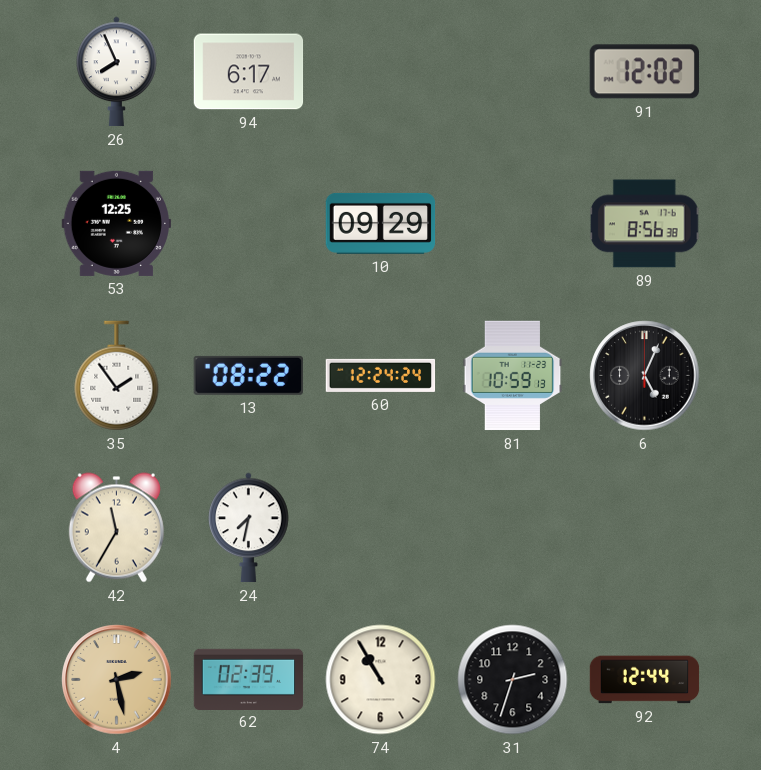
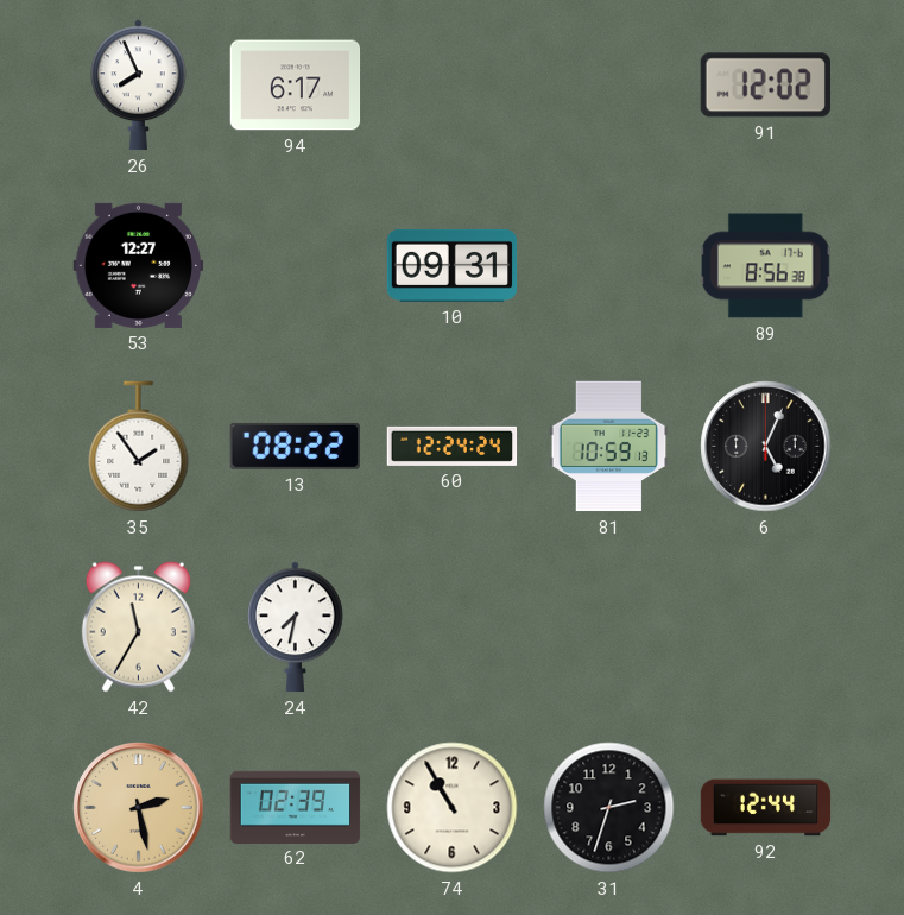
53: 12:25 -> 12:27 (138, 265)
10: 09:29 -> 09:31 (453, 265)
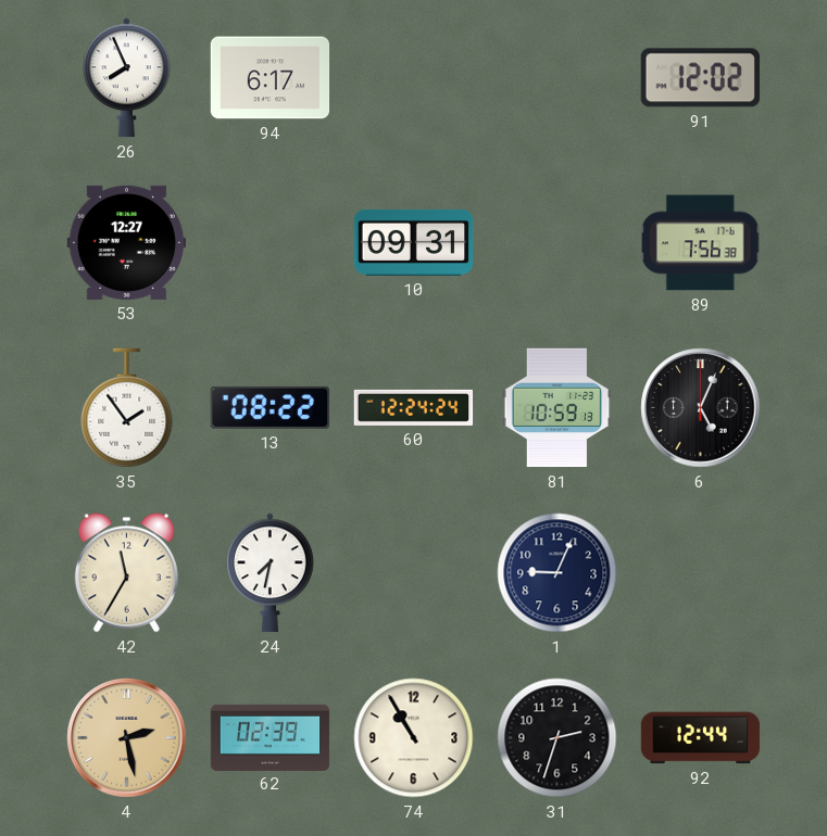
89: 8:56 -> 7:56 (700, 243)
1: none -> 9:04 (557, 573)
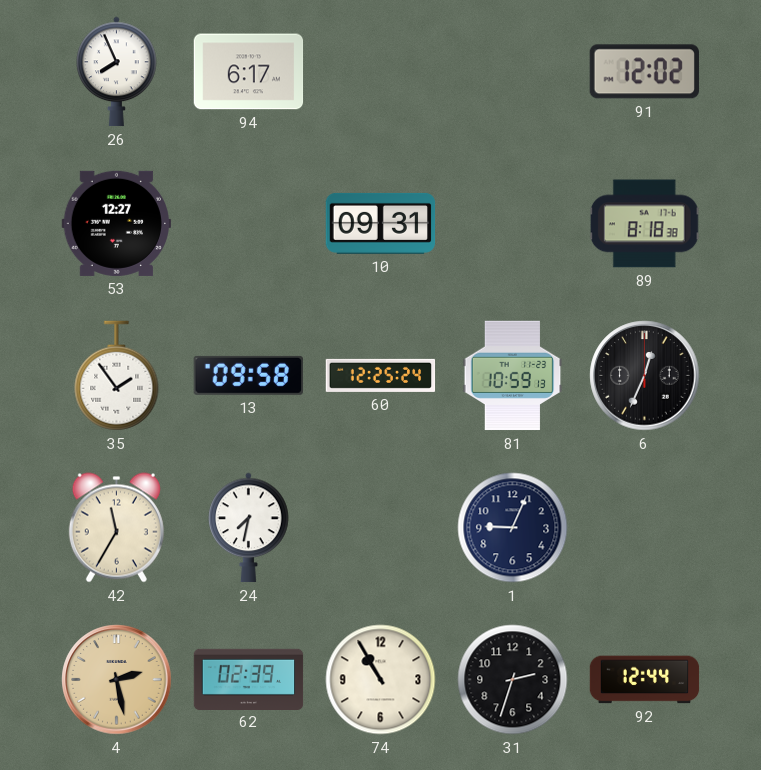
89: 7:56 -> 8:18 (644, 224)
13: 08:22 -> 09:58 (248, 375)
60: 12:24 -> 12:25 (381, 375)
6: 5:04 -> 12:34 (645, 376)
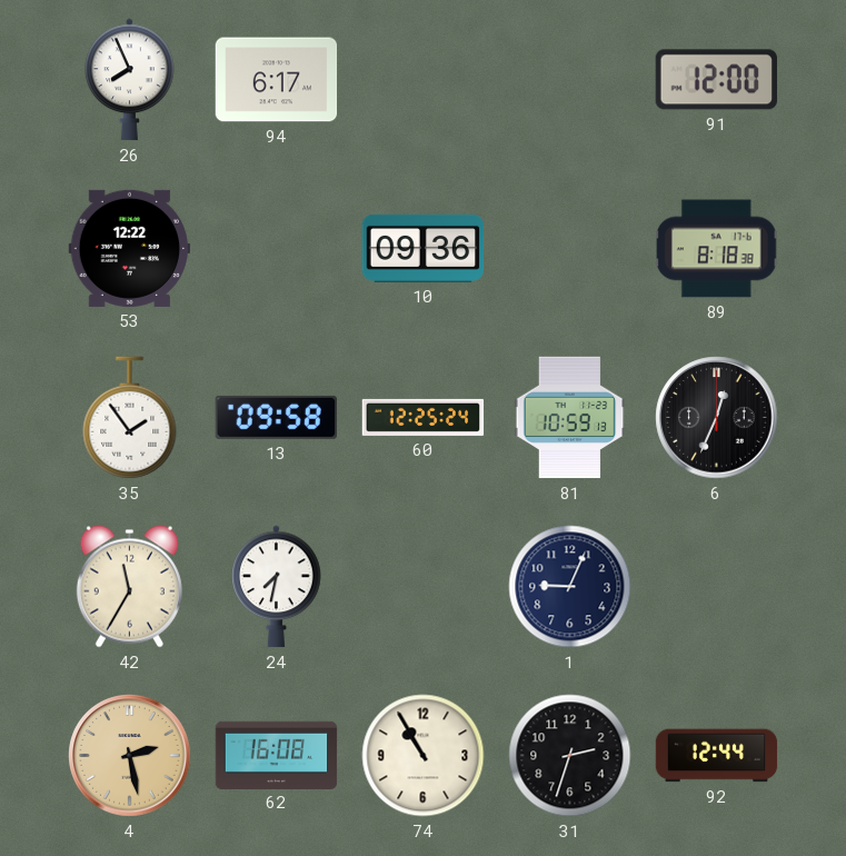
91: 12:02 -> 12:00 (716, 80)
53: 12:27 -> 12:22 (129, 248)
10: 09:31 -> 09:36 (424, 248)
62: 02:39 -> 16:08 (277, 755)
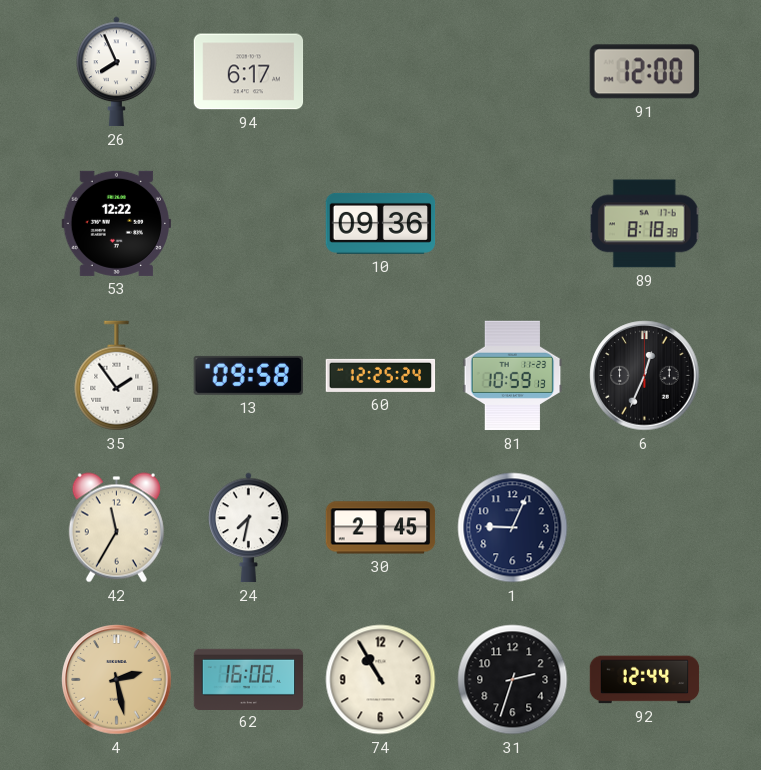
30: none -> 2:45 (381, 528)
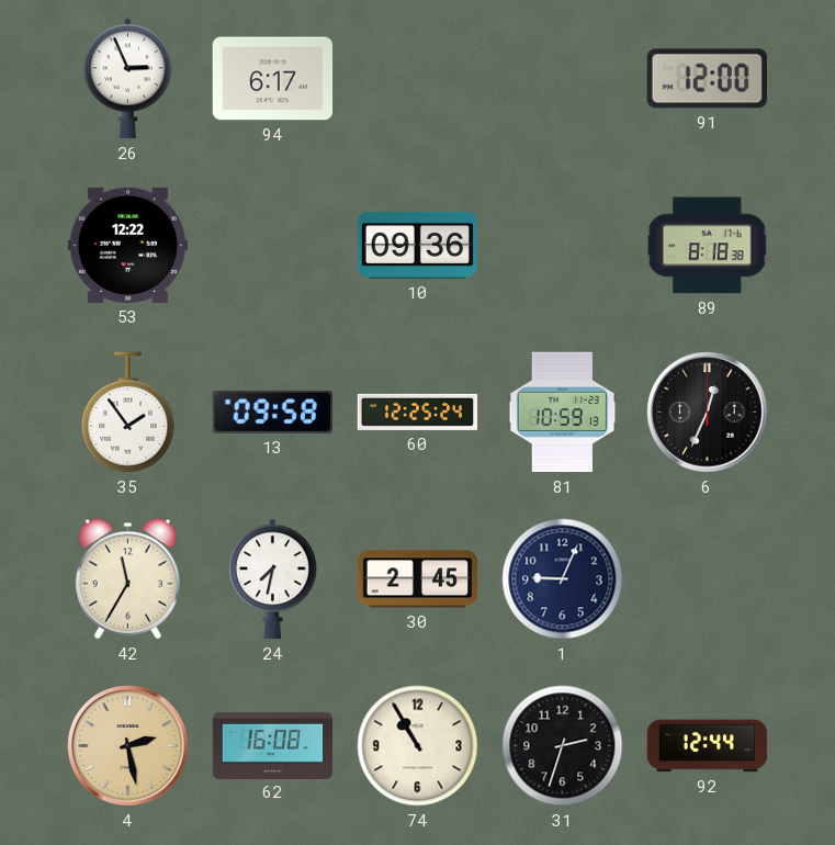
26: 7:56 -> 2:56 (128, 79)
